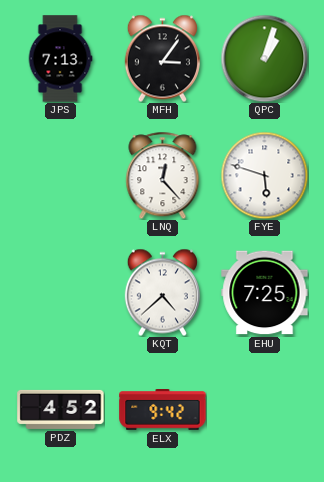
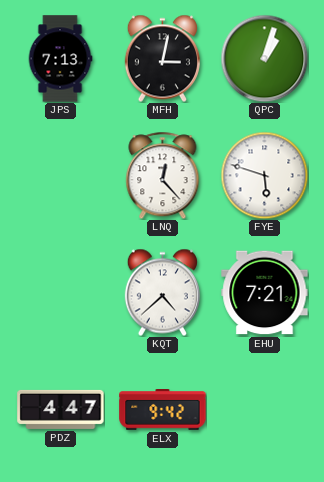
MFH: 3:06 -> 3:02 (162, 58)
EHU: 7:25 -> 7:21 (265, 293)
PDZ: 4:52 -> 4:47 (61, 409)
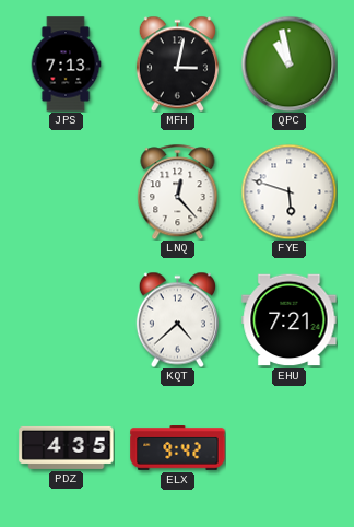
QPC: 1:03 -> 10:58 (288, 63)
PDZ: 4:47 -> 4:35 (67, 447)
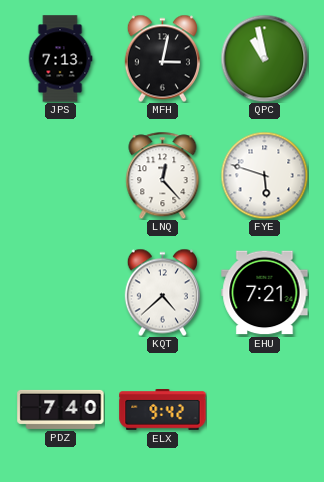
PDZ: 4:35 -> 7:40 (61, 409)
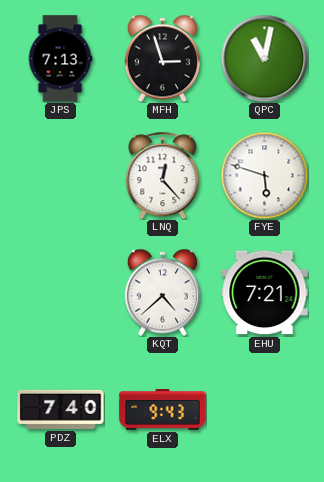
MFH: 3:02 -> 2:57 (162, 58)
QPC: 10:58 -> 11:02 (264, 58)
ELX: 9:42 -> 9:43 (163, 410)
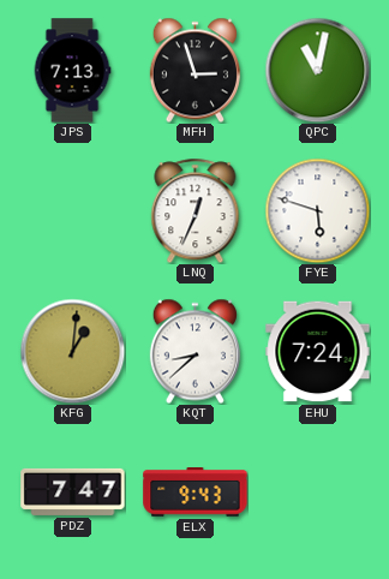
LNQ: 12:23 -> 12:34 (196, 210)
KFG: none -> 1:01 (72, 351)
KQT: 4:38 -> 8:38 (194, 351)
EHU: 7:21 -> 7:24 (318, 352)
PDZ: 7:40 -> 7:47 (73, 491)
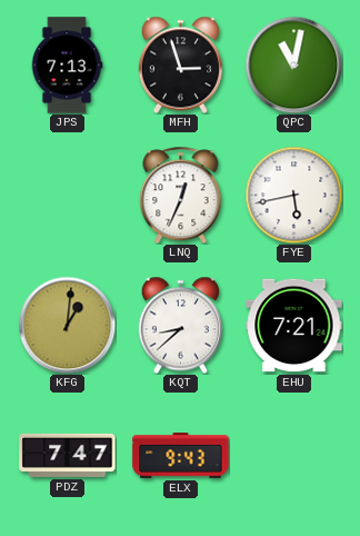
FYE: 5:48 -> 5:43 (293, 195)
EHU: 7:24 -> 7:21 (294, 326)
